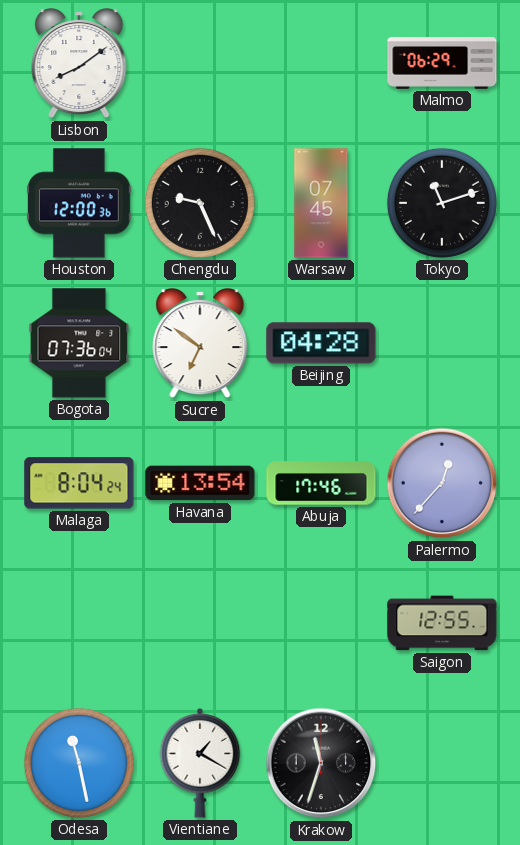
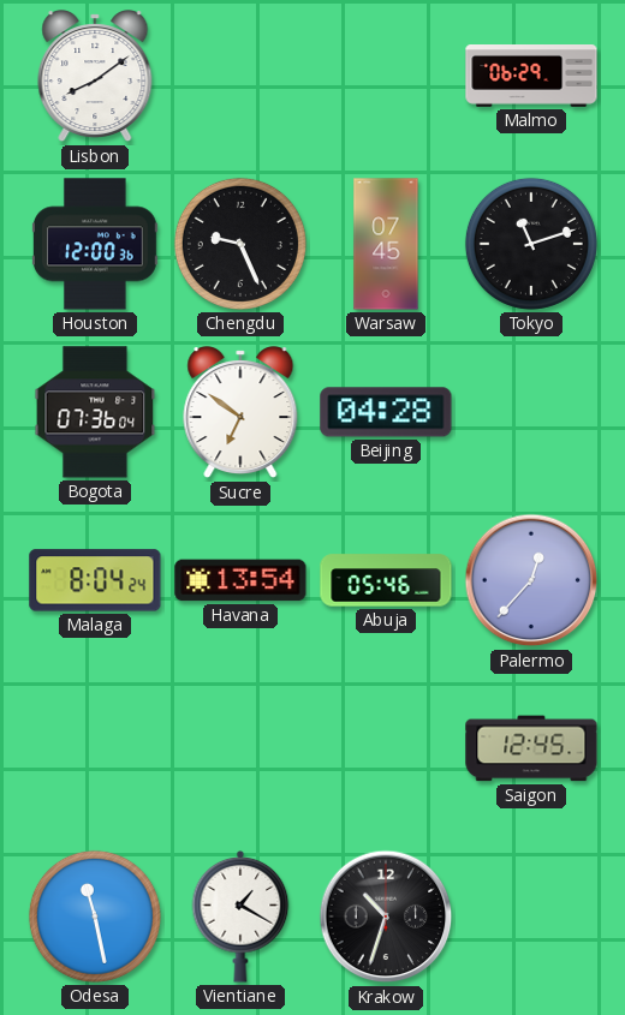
Abuja: 17:46 -> 05:46 (386, 580)
Saigon: 12:55 -> 12:45 (531, 748)
Krakow: 11:33 -> 10:33 (386, 917)
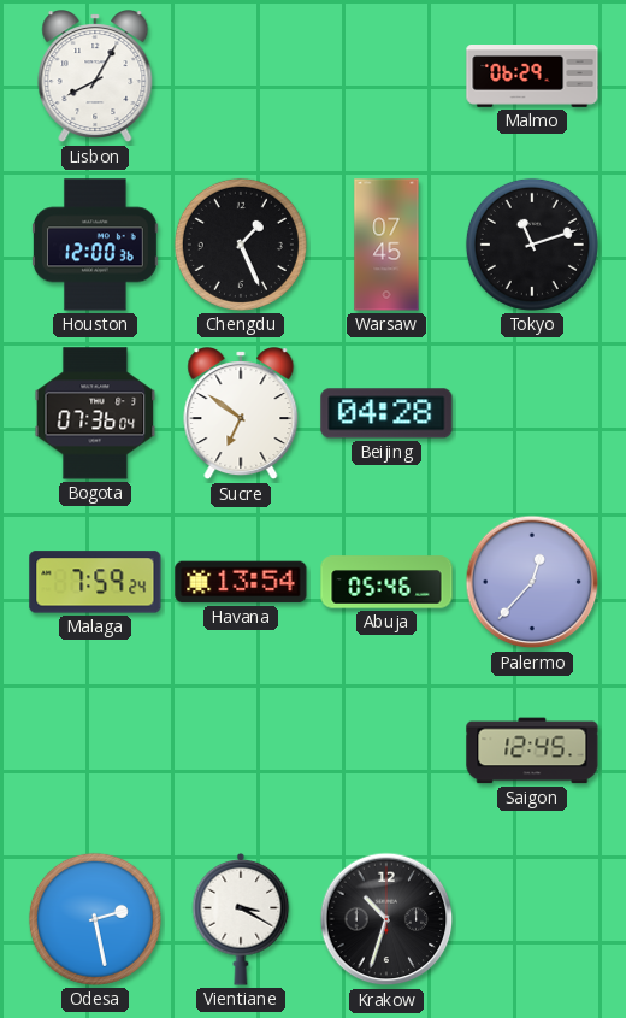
Lisbon: 8:09 -> 8:05 (95, 77)
Chengdu: 9:26 -> 1:26 (241, 245)
Malaga: 8:04 -> 7:59 (95, 582)
Odesa: 11:28 -> 2:28 (95, 919)
Vientiane: 1:20 -> 3:20 (241, 919)
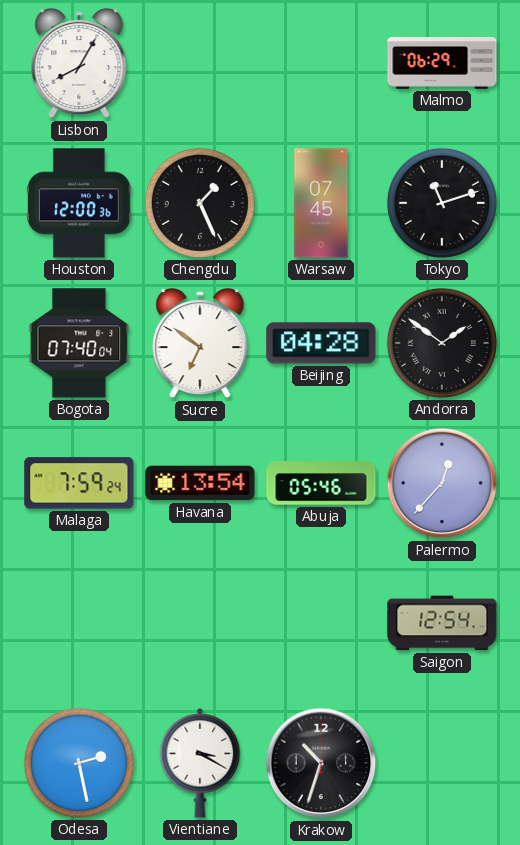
Bogota: 07:36 -> 07:40 (79, 343)
Andorra: none -> 1:51 (442, 343)
Saigon: 12:45 -> 12:54 (442, 623)
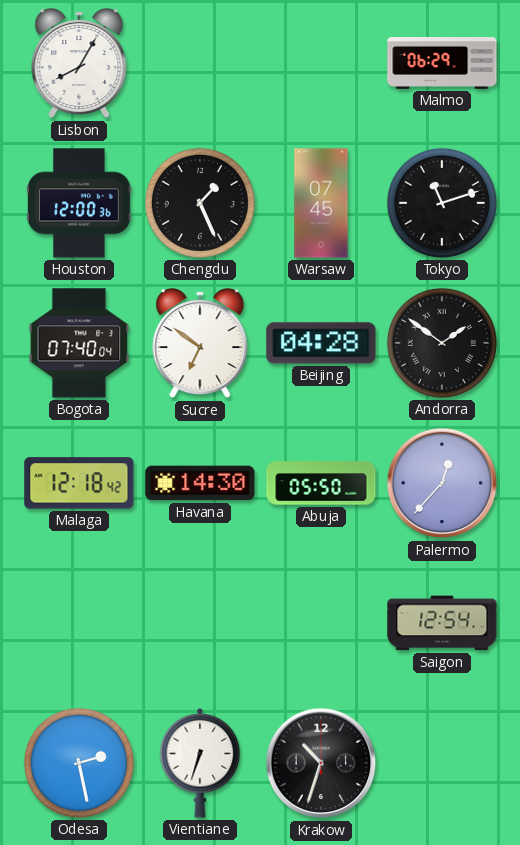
Malaga: 7:59 -> 12:18 (79, 483)
Havana: 13:54 -> 14:30 (200, 483)
Abuja: 05:46 -> 05:50 (321, 483)
Vientiane: 3:20 -> 6:33 (200, 763)
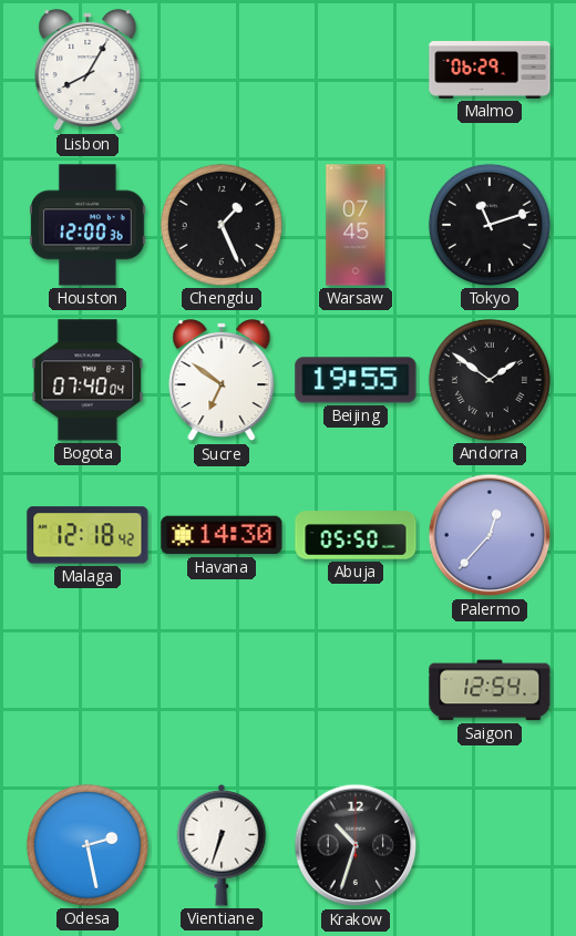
Beijing: 04:28 -> 19:55 (356, 380)
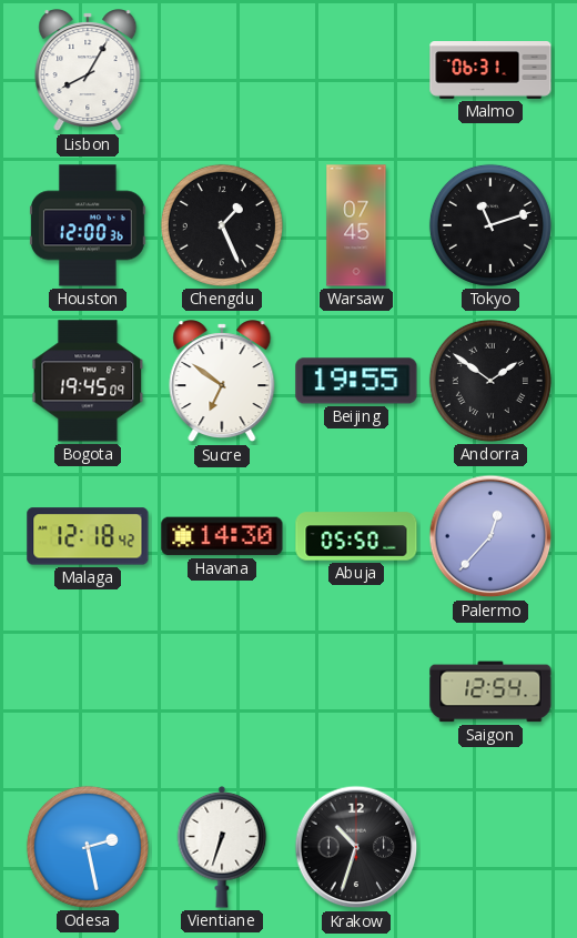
Malmo: 06:29 -> 06:31 (490, 71)
Bogota: 07:40 -> 19:45 (88, 381)
